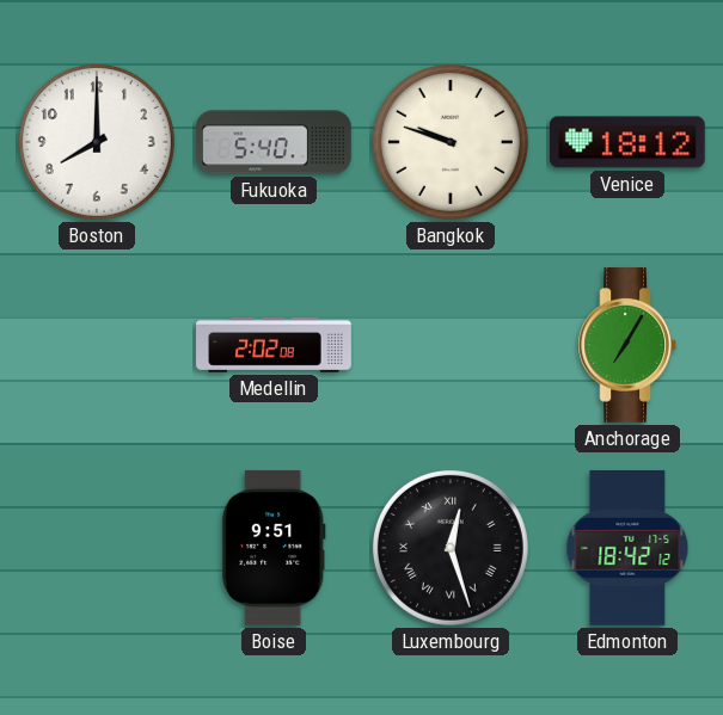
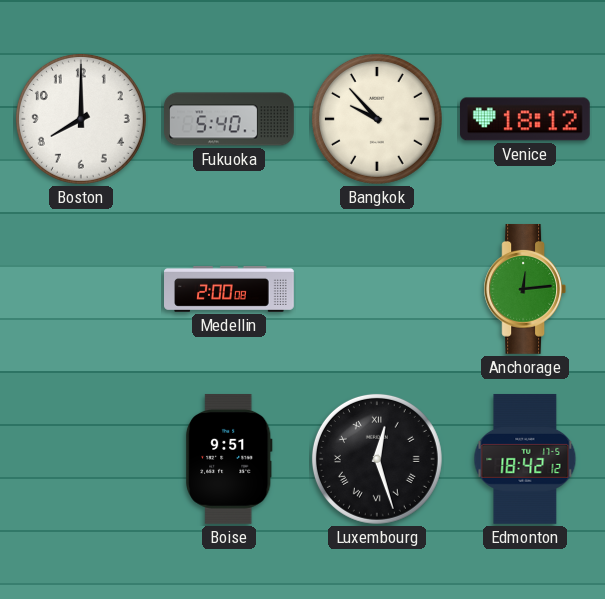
Bangkok: 9:48 -> 9:53 (377, 119)
Medellin: 2:02 -> 2:00 (230, 289)
Anchorage: 7:05 -> 12:14 (525, 289)
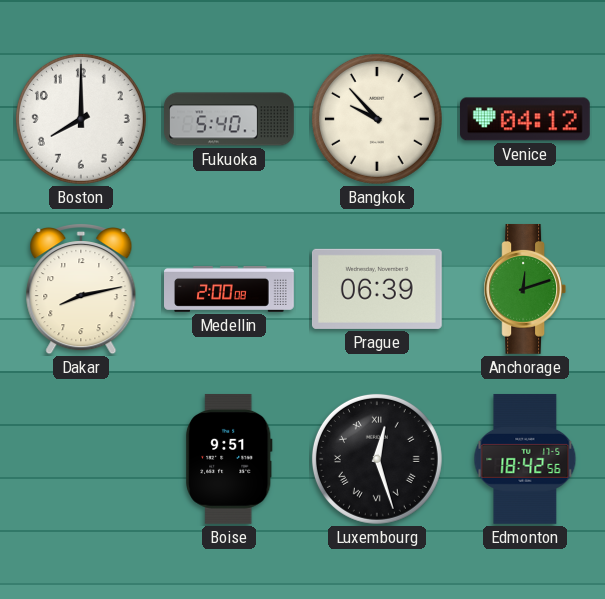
Venice: 18:12 -> 04:12 (525, 119)
Dakar: none -> 8:13 (81, 290)
Prague: none -> 06:39 (377, 289)
Anchorage: 12:14 -> 12:12 (525, 289)
Edmonton: 18:42:12 -> 18:42:56 (525, 459)
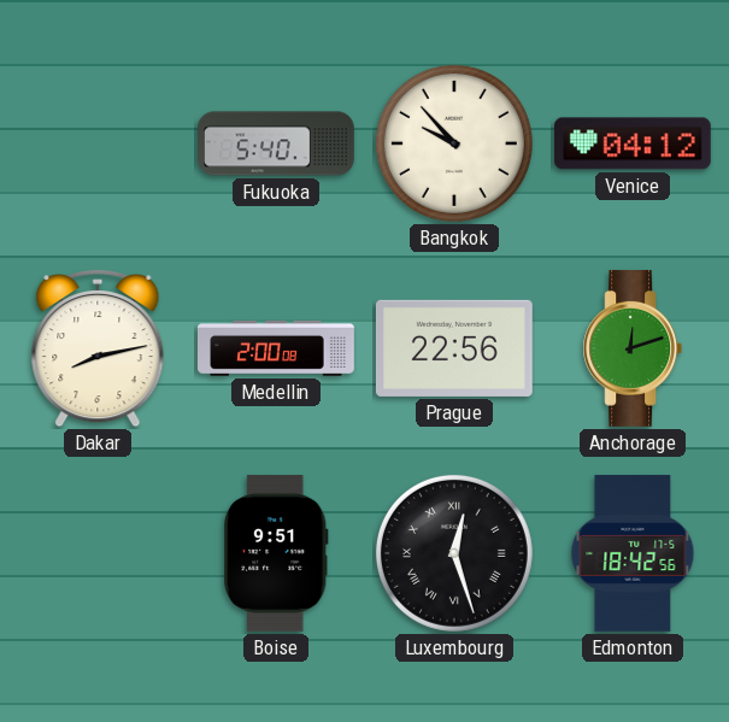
Boston: 8:00 -> none (81, 119)
Prague: 06:39 -> 22:56 (454, 348)
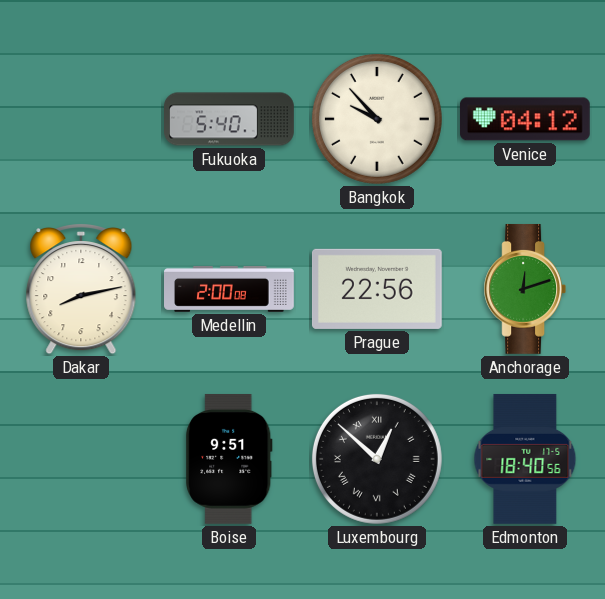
Luxembourg: 12:27 -> 12:52 (377, 459)
Edmonton: 18:42 -> 18:40 (525, 459)
